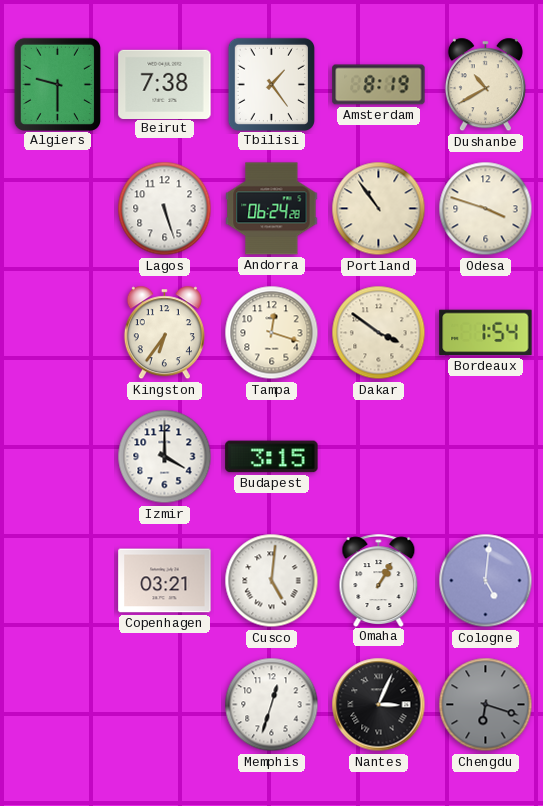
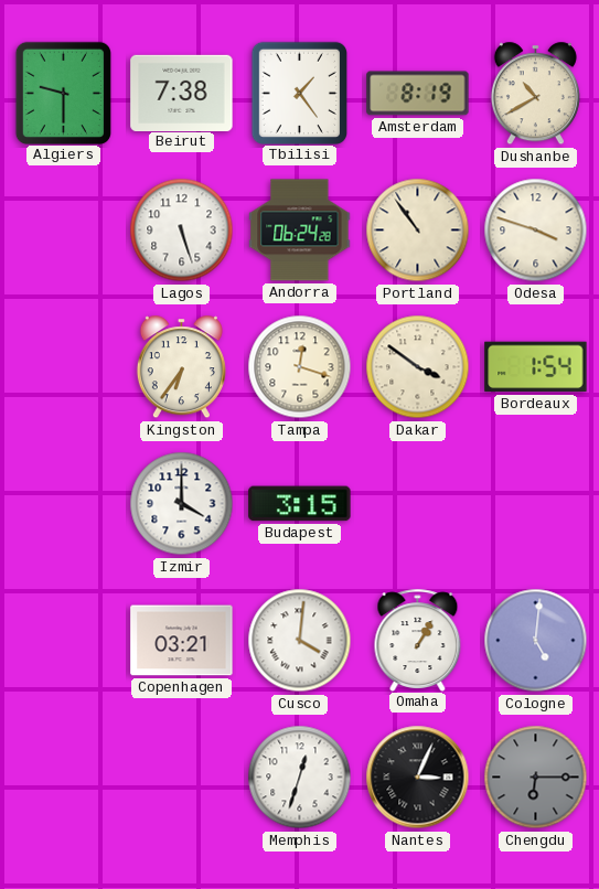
Cusco: 5:01 -> 4:01 (300, 641)
Chengdu: 6:18 -> 6:15 (536, 778)
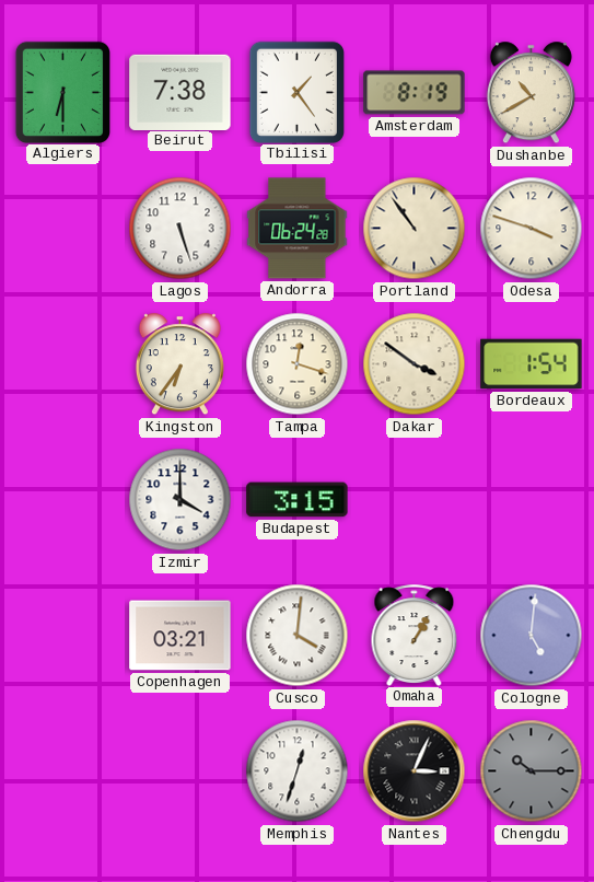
Algiers: 9:30 -> 6:30 (62, 92)
Chengdu: 6:15 -> 10:15 (532, 771)
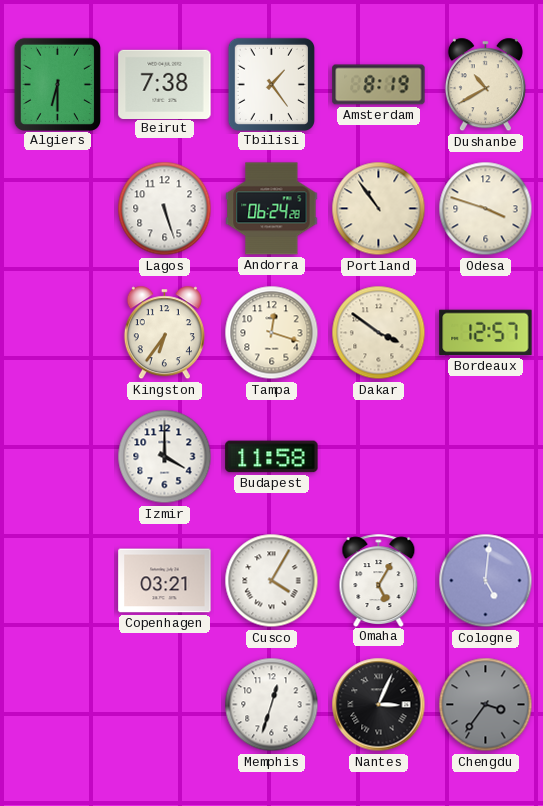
Bordeaux: 1:54 -> 12:57 (486, 333)
Budapest: 3:15 -> 11:58 (272, 457)
Cusco: 4:01 -> 4:05 (272, 581)
Omaha: 1:05 -> 5:05 (379, 580)
Chengdu: 10:15 -> 3:36 (486, 705)
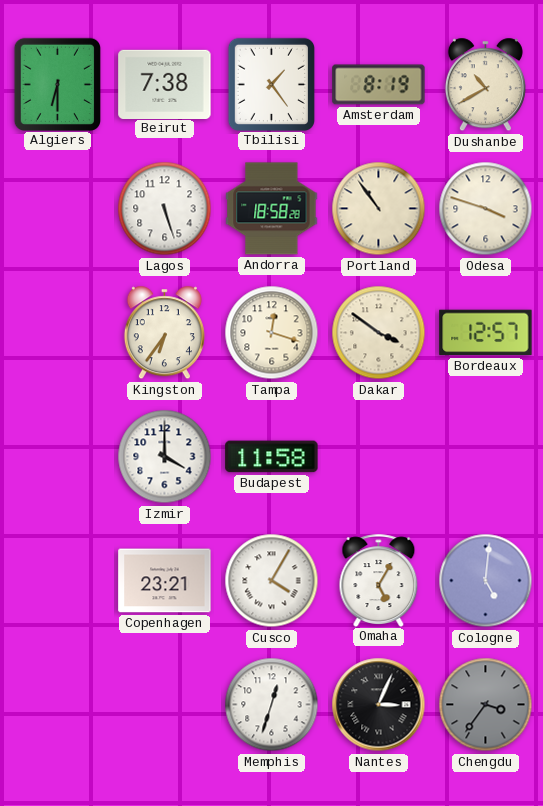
Andorra: 06:24 -> 18:58 (272, 209)
Copenhagen: 03:21 -> 23:21 (165, 581)
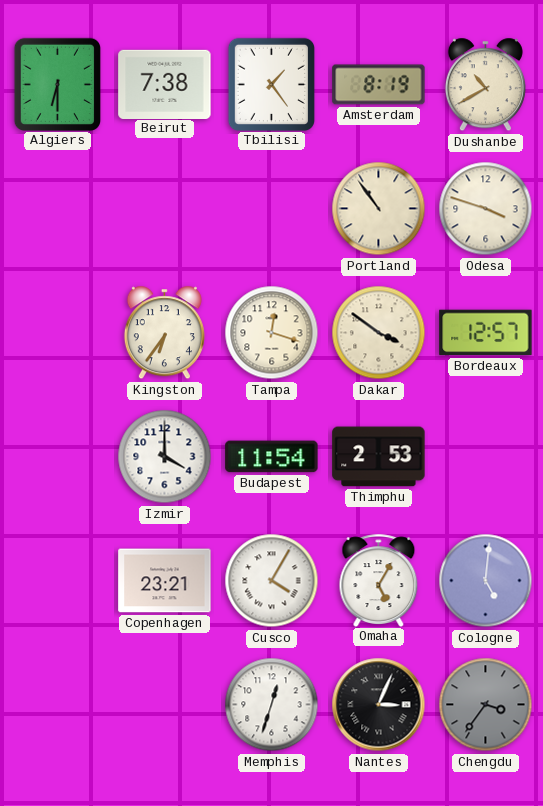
Lagos: 5:27 -> none (165, 209)
Andorra: 18:58 -> none (272, 209)
Budapest: 11:58 -> 11:54 (272, 457)
Thimphu: none -> 2:53 (379, 457)
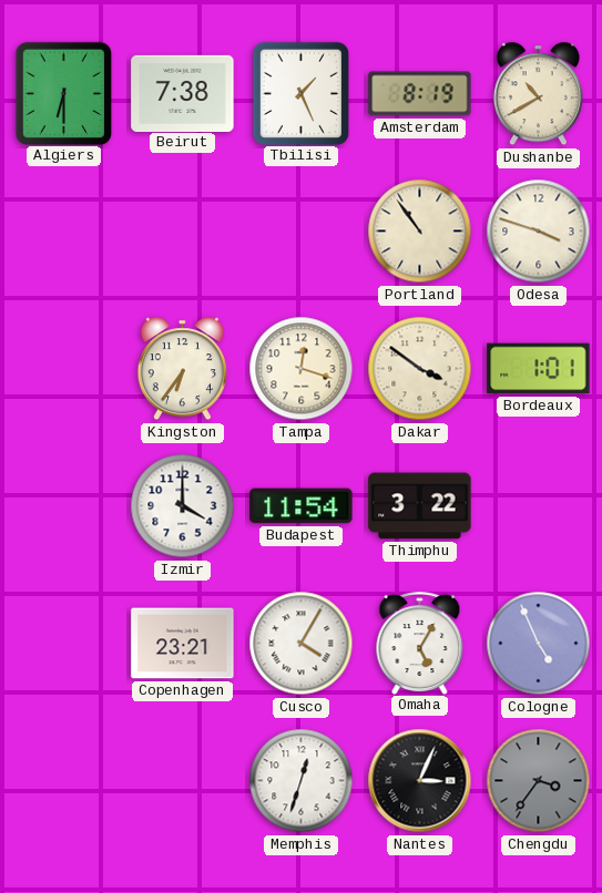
Tbilisi: 1:24 -> 1:26 (300, 93)
Bordeaux: 12:57 -> 1:01 (539, 369)
Thimphu: 2:53 -> 3:22 (420, 506)
Cologne: 5:01 -> 4:56 (539, 644)
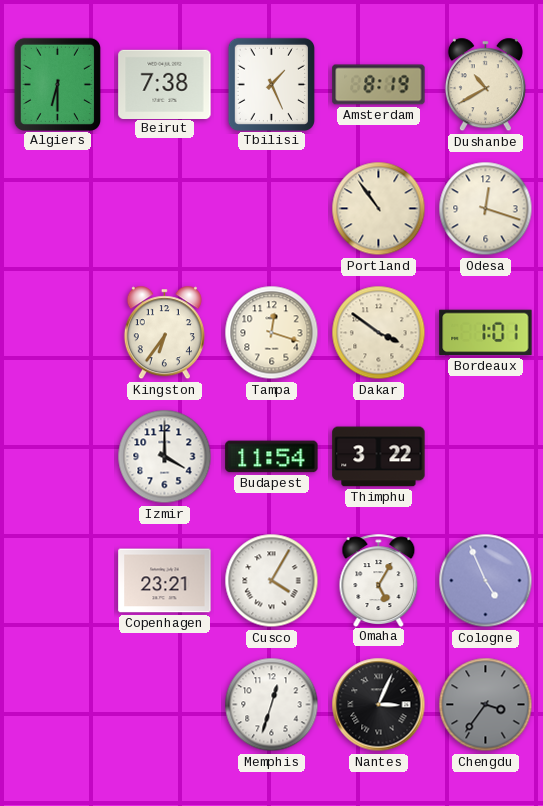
Odesa: 3:48 -> 12:18 (486, 209)
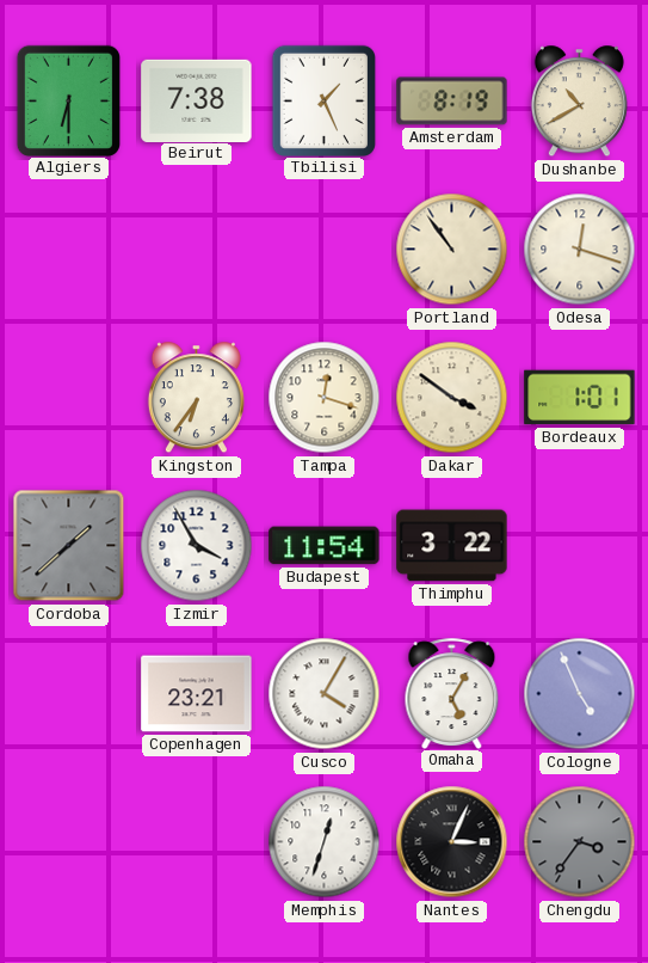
Cordoba: none -> 1:38 (69, 546)
Izmir: 4:00 -> 3:55 (197, 546)
